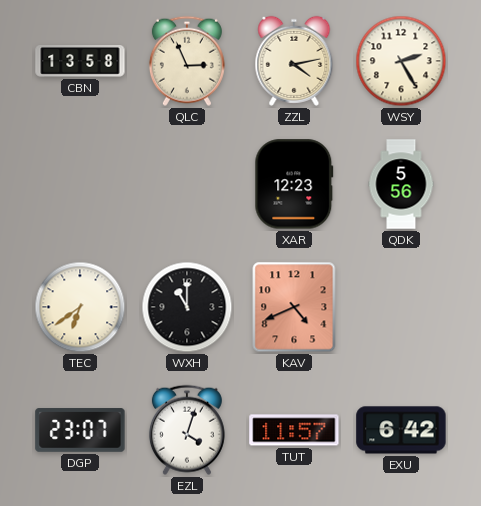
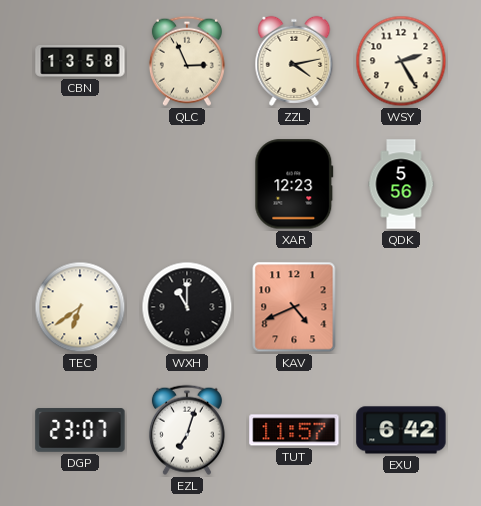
EZL: 4:03 -> 7:03 (187, 430)
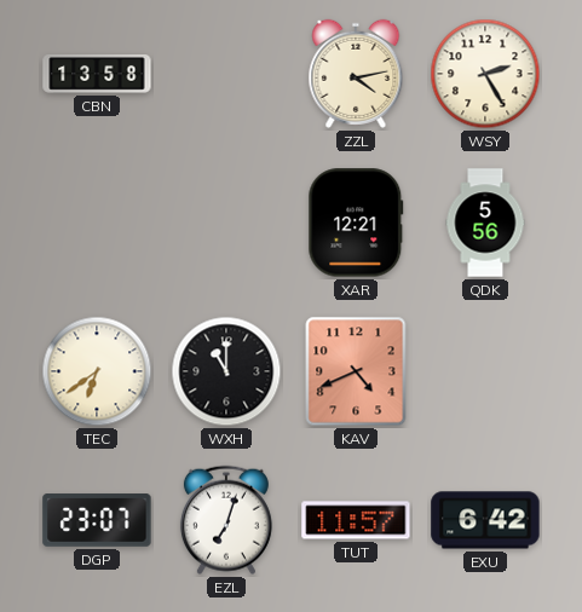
QLC: 2:56 -> none (187, 61)
XAR: 12:23 -> 12:21 (356, 223)
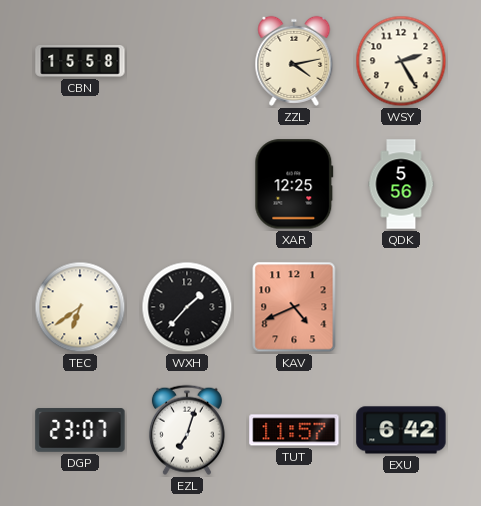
CBN: 13:58 -> 15:58 (80, 62)
XAR: 12:21 -> 12:25 (294, 184)
WXH: 11:00 -> 1:37 (187, 307)
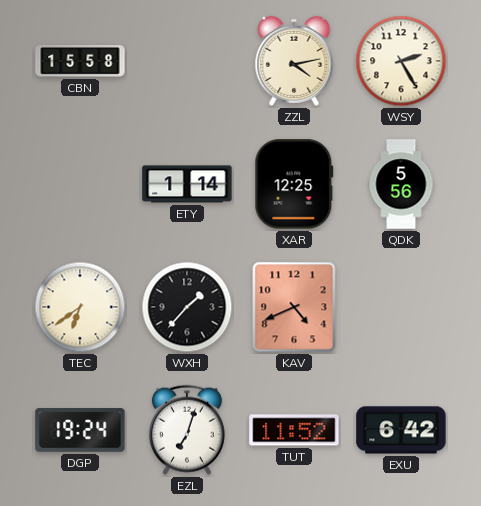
ETY: none -> 1:14 (187, 184)
DGP: 23:07 -> 19:24 (80, 430)
TUT: 11:57 -> 11:52 (294, 430)
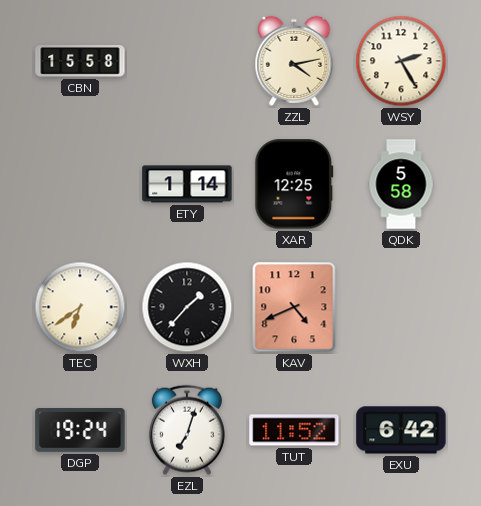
QDK: 5:56 -> 5:58 (401, 184)
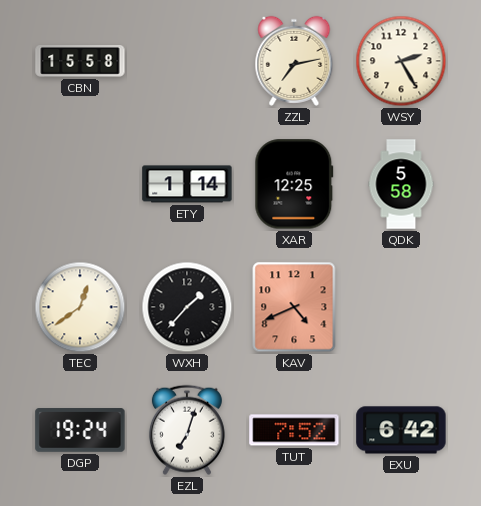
ZZL: 4:13 -> 7:13 (294, 61)
TEC: 6:39 -> 12:39 (80, 307)
TUT: 11:52 -> 7:52 (294, 430)
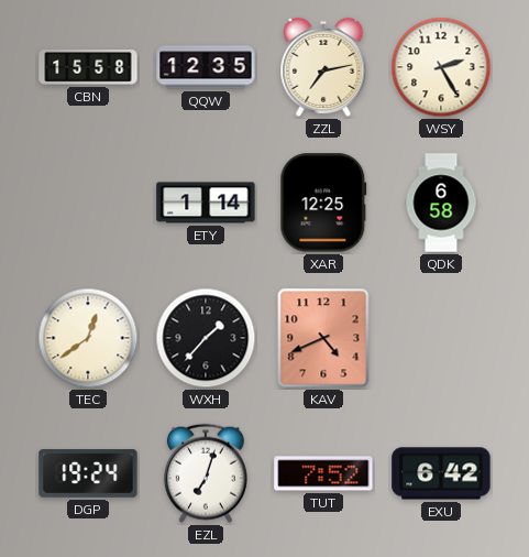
QQW: none -> 12:35 (206, 67)
QDK: 5:58 -> 6:58 (441, 203)
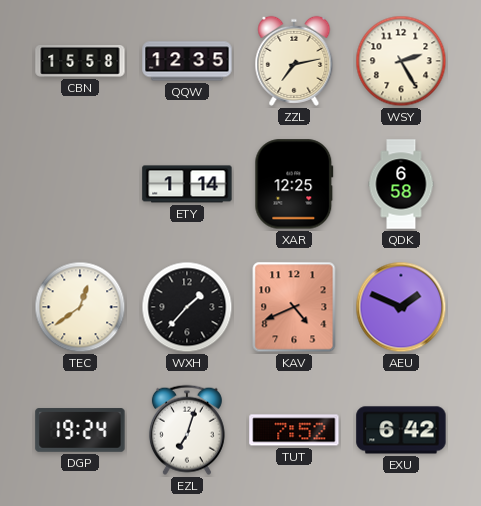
AEU: none -> 1:49 (401, 307)
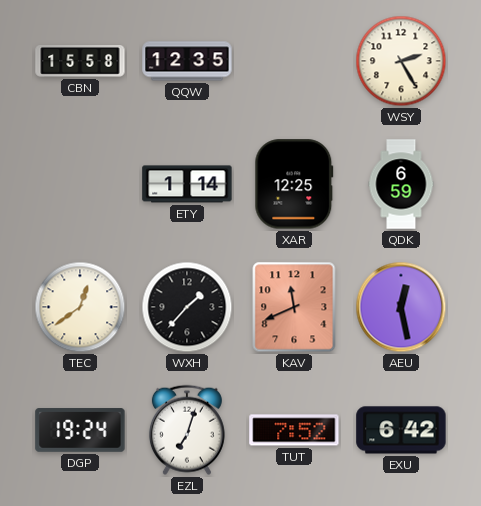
ZZL: 7:13 -> none (294, 61)
QDK: 6:58 -> 6:59 (401, 184)
KAV: 4:41 -> 11:41 (294, 307)
AEU: 1:49 -> 12:28 (401, 307)
